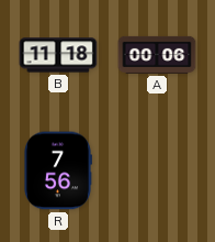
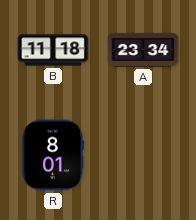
A: 00:06 -> 23:34 (143, 50)
R: 7:56 -> 8:01 (52, 155)
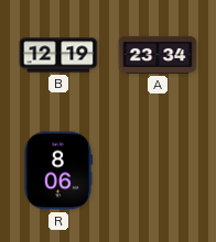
B: 11:18 -> 12:19 (58, 55)
R: 8:01 -> 8:06 (57, 170)
